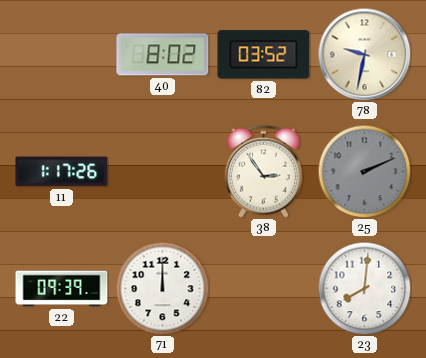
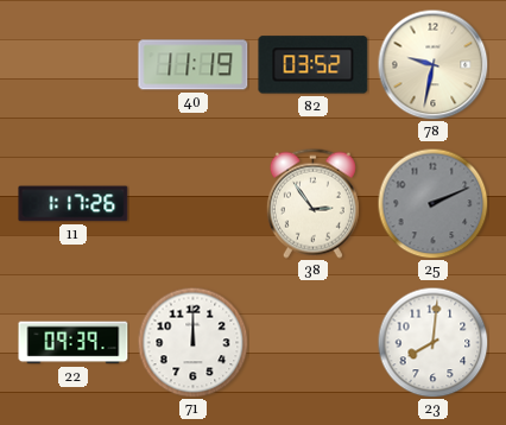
40: 8:02 -> 11:19 (194, 65)
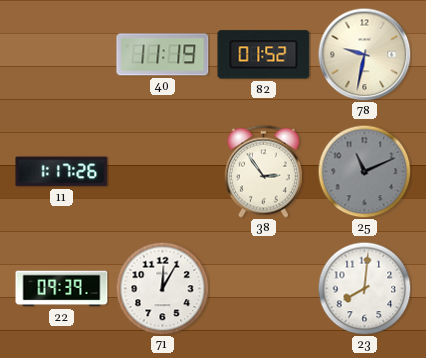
82: 03:52 -> 01:52 (264, 55)
25: 2:11 -> 11:11 (364, 171)
71: 12:00 -> 12:05 (162, 288)
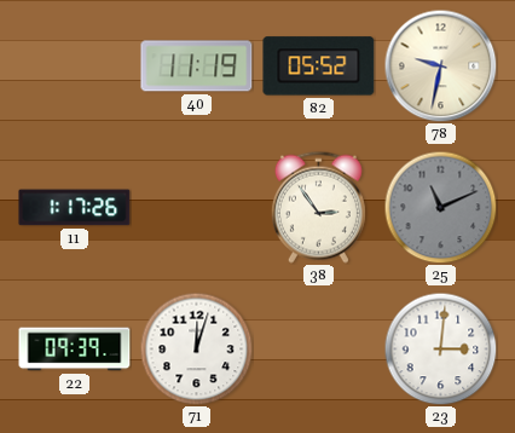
82: 01:52 -> 05:52 (319, 67)
71: 12:05 -> 12:03 (196, 348)
23: 8:01 -> 3:01 (440, 348)
